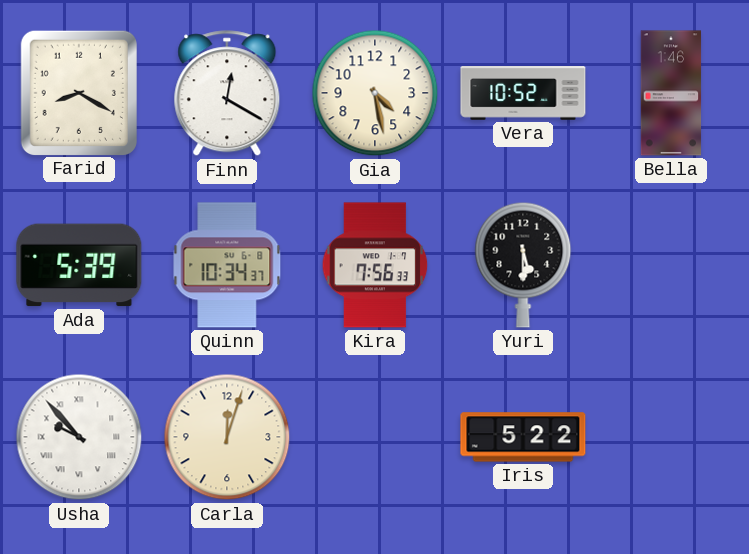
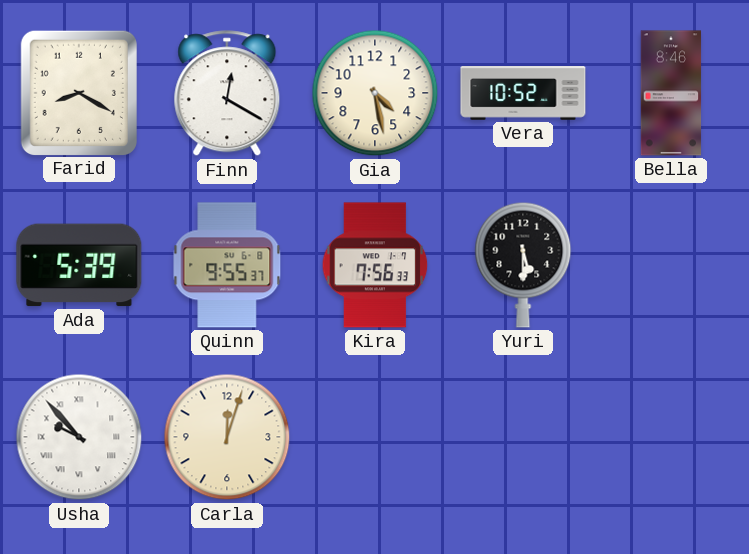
Bella: 1:46 -> 8:46 (671, 93)
Quinn: 10:34 -> 9:55 (227, 265)
Iris: 5:22 -> none (523, 437)
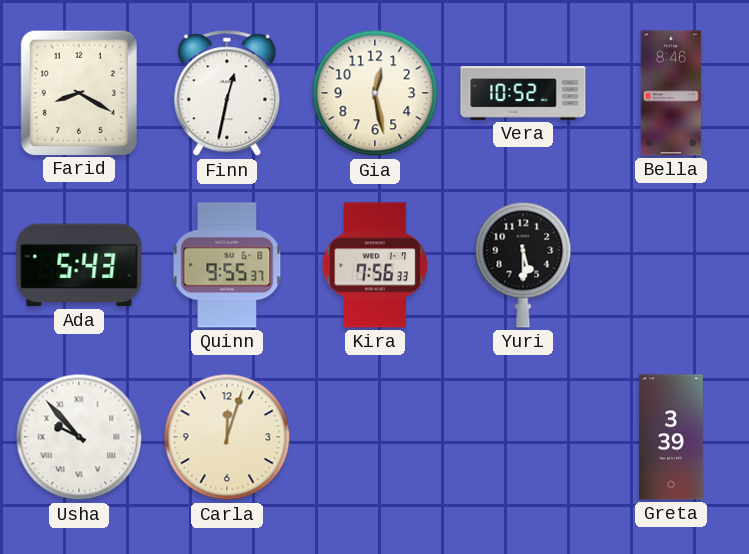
Finn: 12:20 -> 12:32 (227, 94)
Gia: 4:28 -> 12:28 (375, 93)
Ada: 5:39 -> 5:43 (79, 265)
Greta: none -> 3:39 (671, 437)
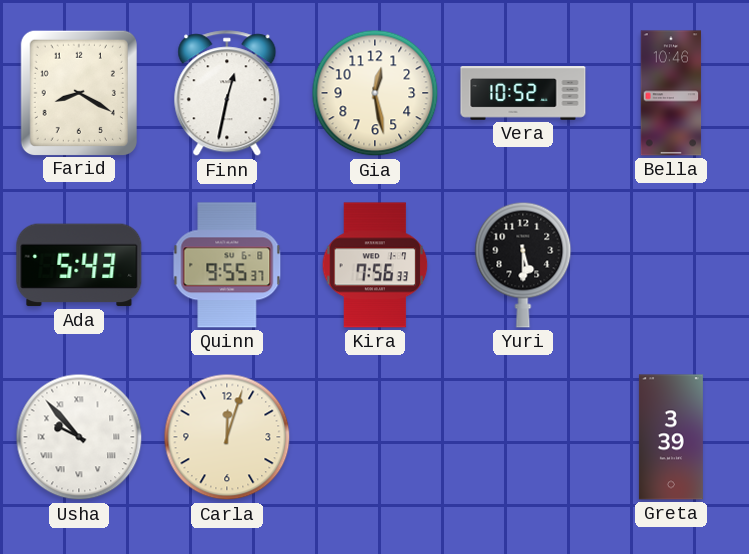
Bella: 8:46 -> 10:46 (671, 93)
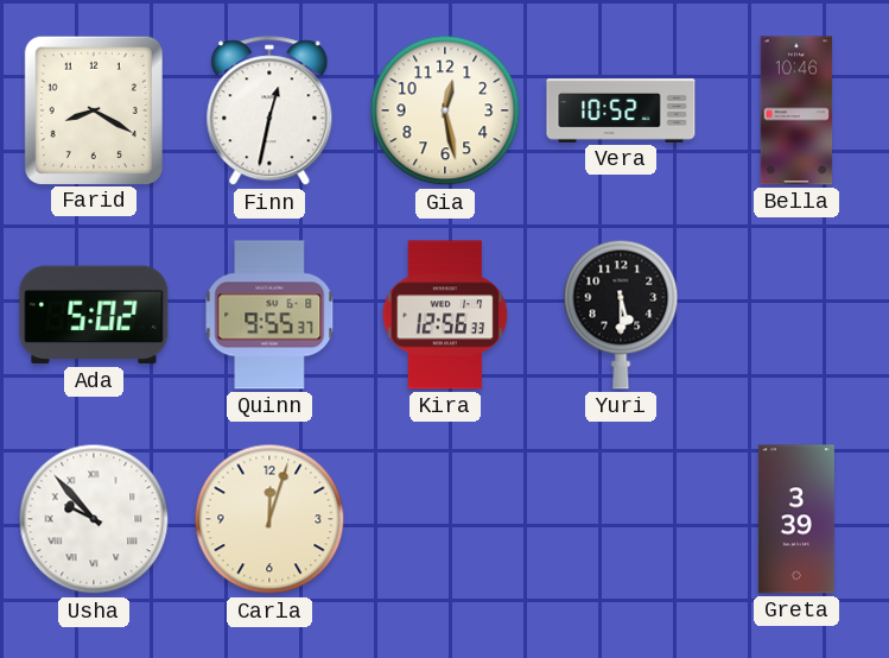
Ada: 5:43 -> 5:02 (94, 315)
Kira: 7:56 -> 12:56 (445, 315)
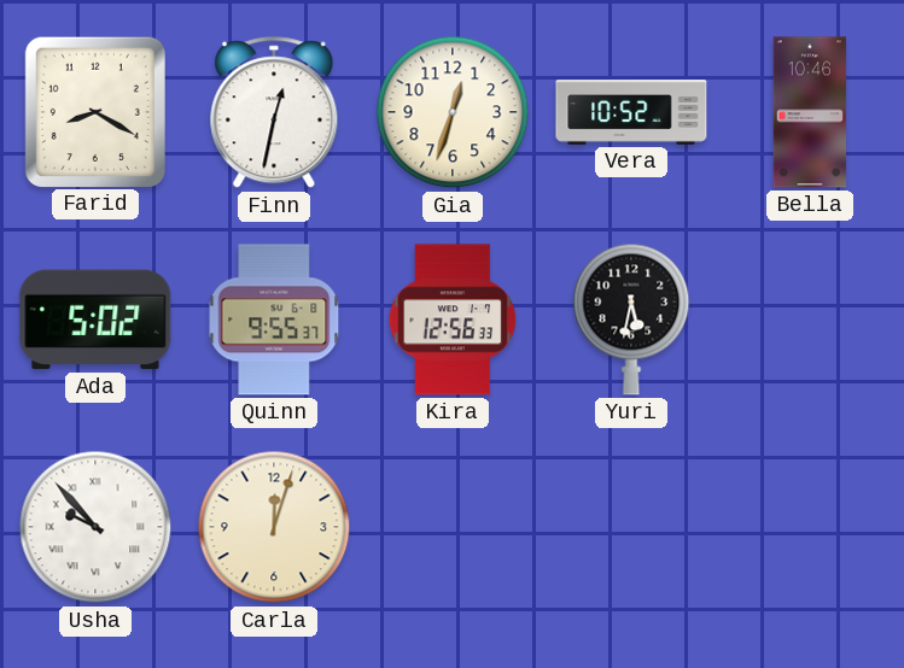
Gia: 12:28 -> 12:33 (453, 112)
Yuri: 5:30 -> 5:32 (631, 320)
Greta: 3:39 -> none (796, 519)
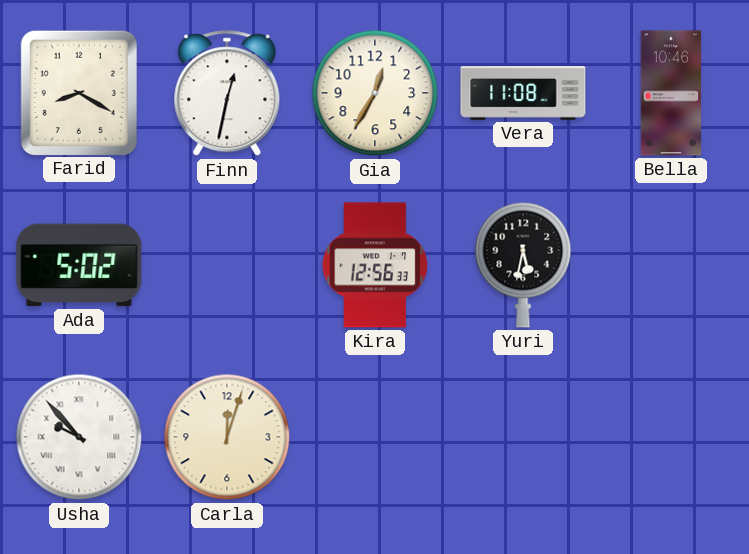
Gia: 12:33 -> 12:35 (375, 93)
Vera: 10:52 -> 11:08 (523, 93)
Quinn: 9:55 -> none (274, 320)
